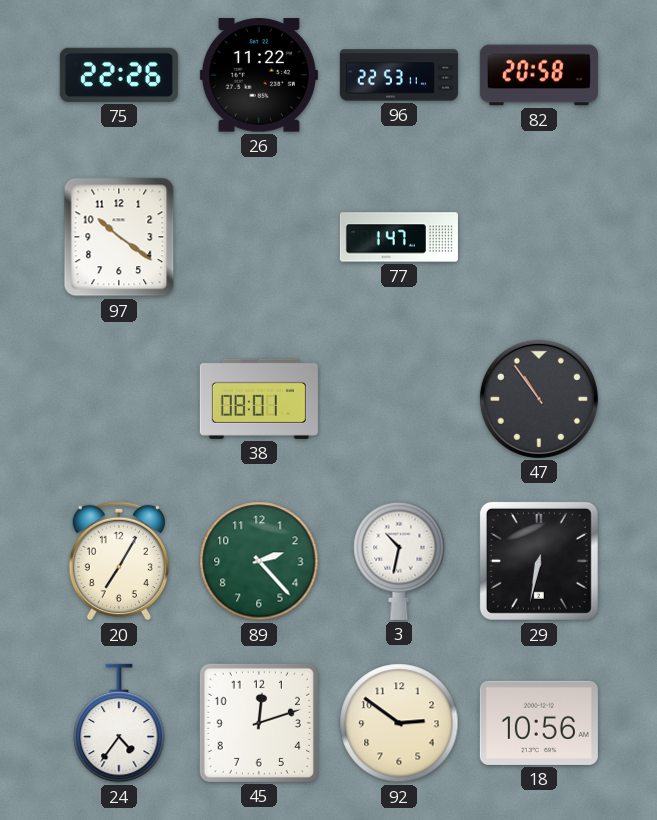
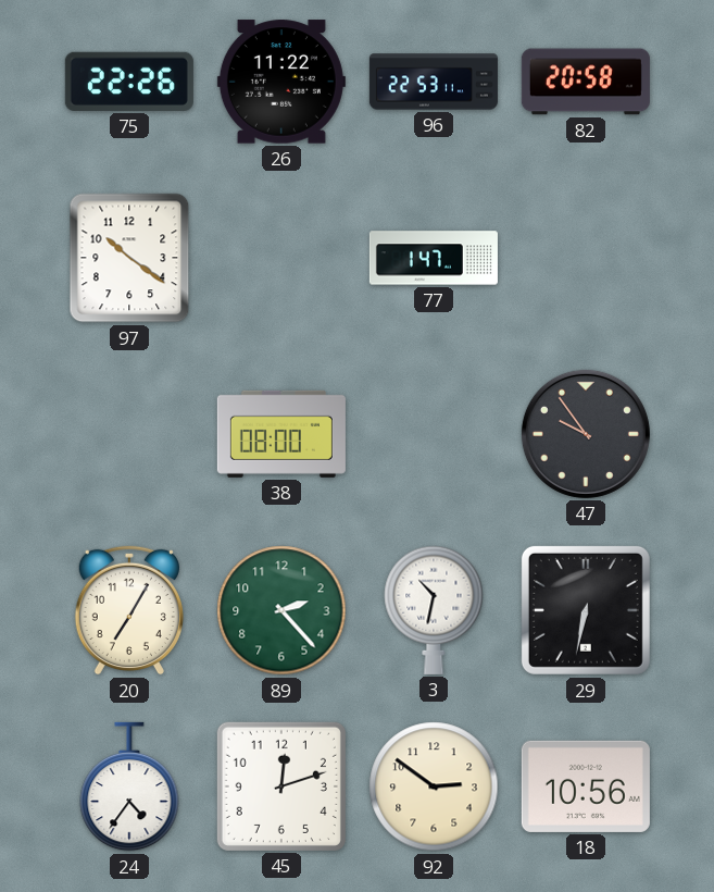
38: 08:01 -> 08:00 (281, 434)
47: 10:54 -> 9:54 (586, 434)
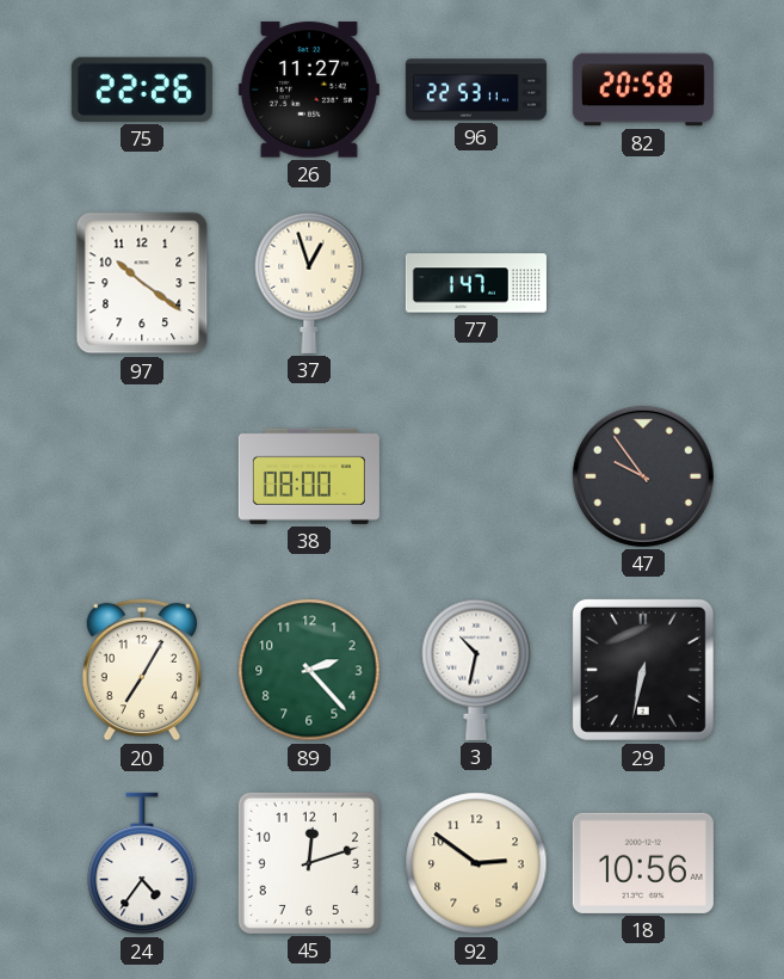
26: 11:22 -> 11:27 (309, 90)
37: none -> 12:57 (309, 283)
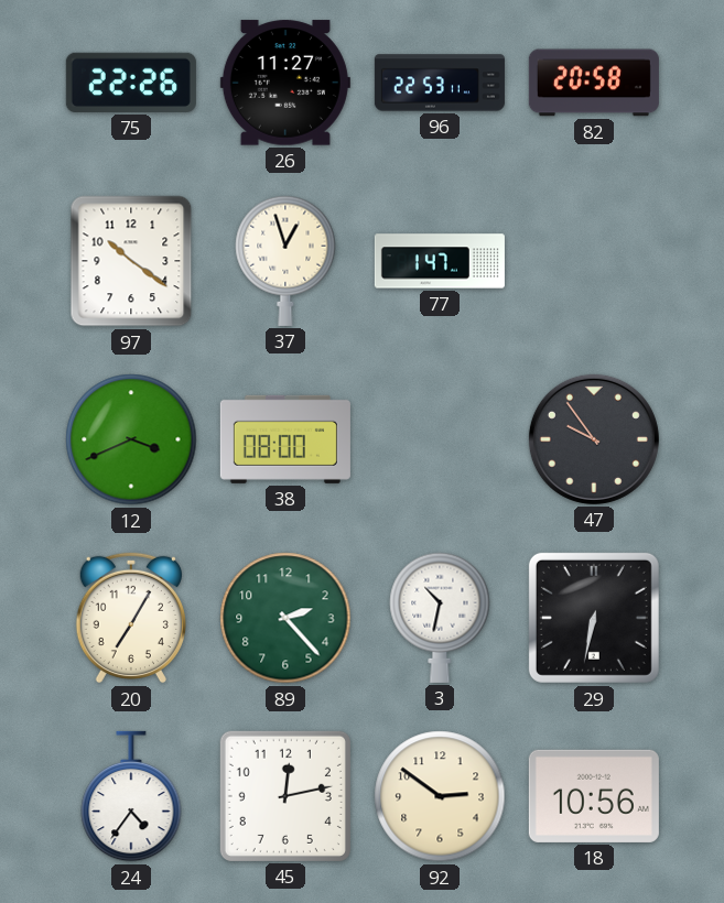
12: none -> 3:41 (131, 439)
45: 12:12 -> 12:13 (285, 796)
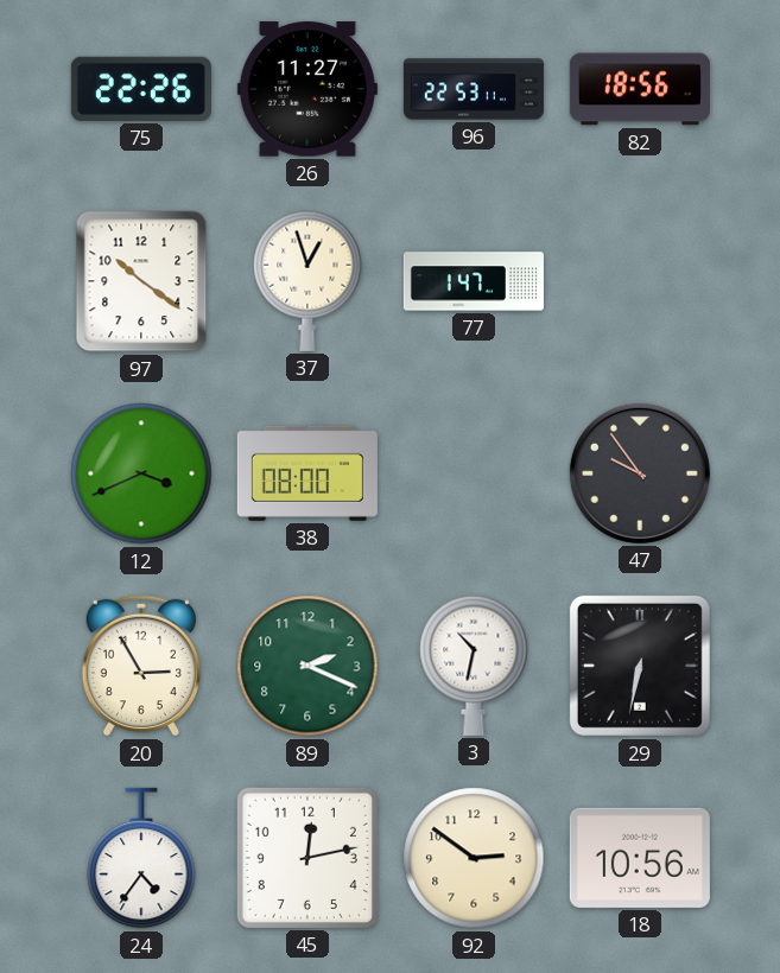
82: 20:58 -> 18:56 (640, 89)
20: 7:05 -> 2:55 (141, 666)
89: 2:23 -> 2:19 (307, 666)
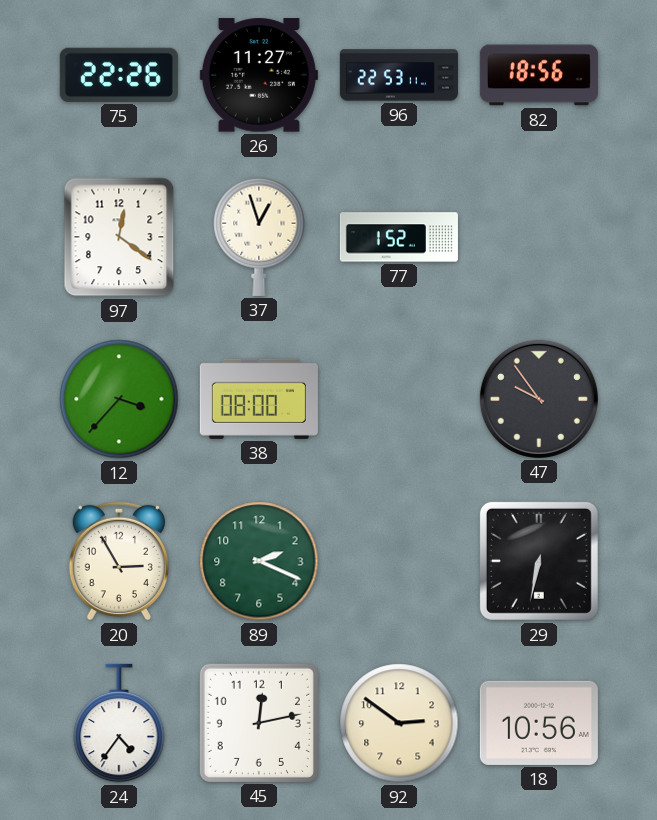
97: 10:21 -> 12:21 (119, 237)
77: 1:47 -> 1:52 (399, 237)
12: 3:41 -> 3:37 (119, 399)
3: 10:32 -> none (474, 666)
